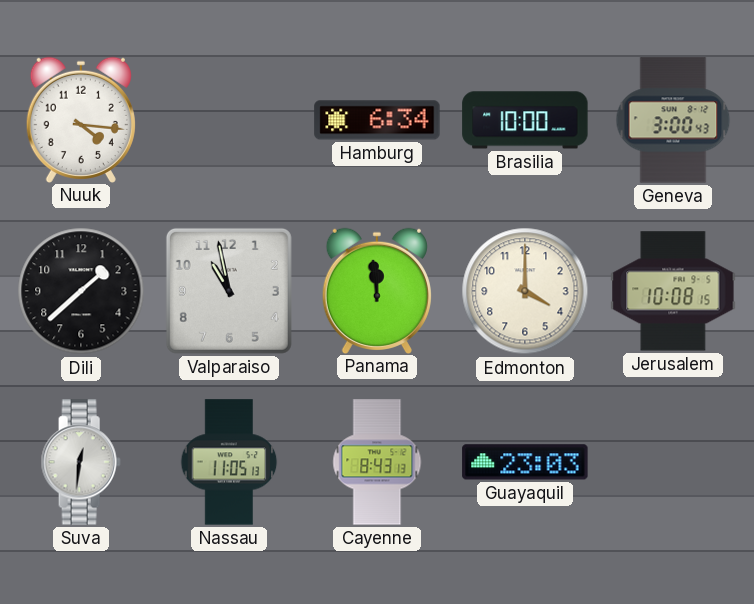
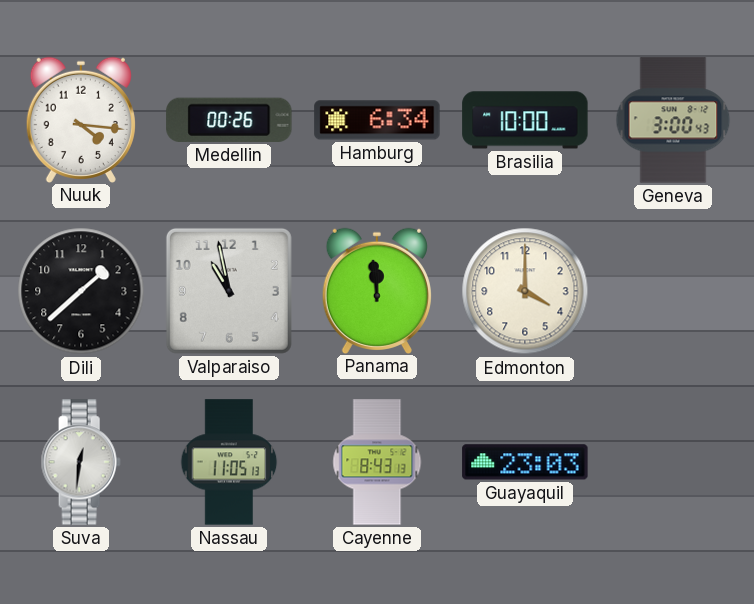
Medellin: none -> 00:26 (229, 120)
Jerusalem: 10:08 -> none (673, 291)
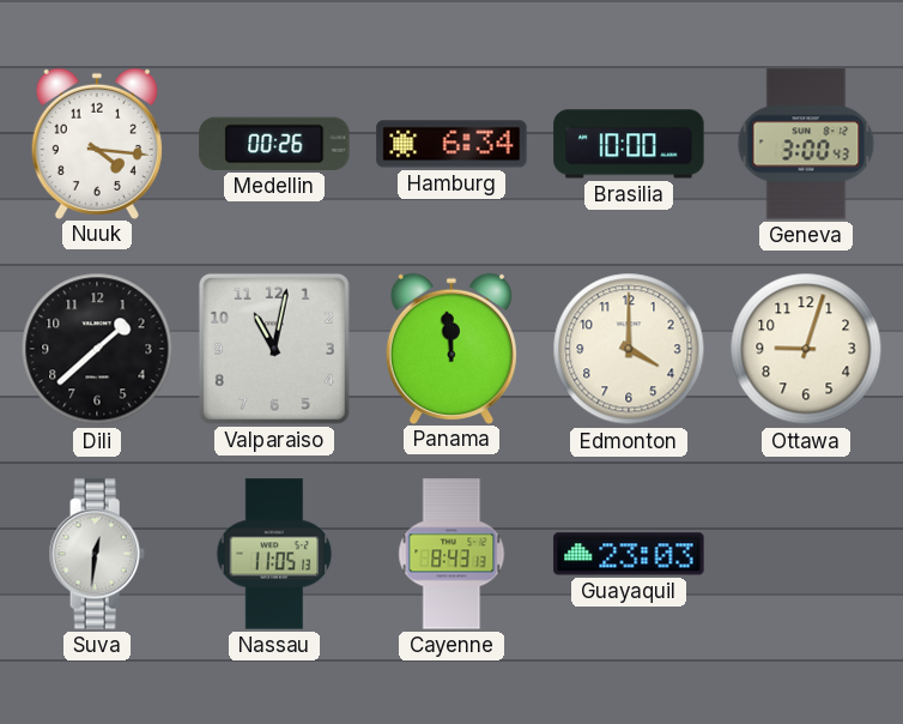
Valparaiso: 10:58 -> 11:02 (274, 349)
Ottawa: none -> 9:03 (806, 349)
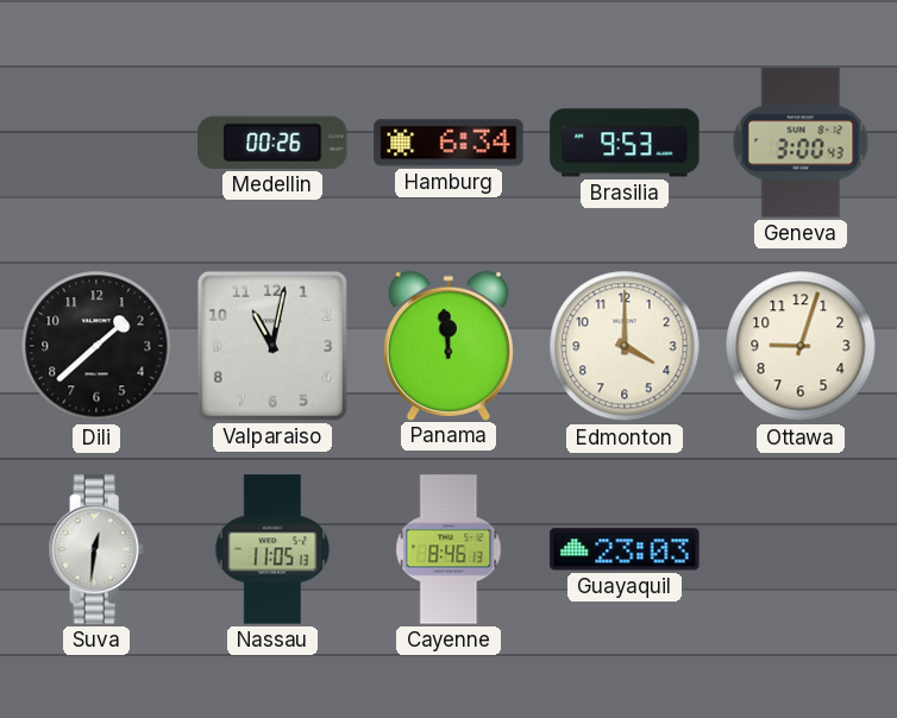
Nuuk: 4:16 -> none (97, 143)
Brasilia: 10:00 -> 9:53 (625, 143)
Cayenne: 8:43 -> 8:46 (448, 549)
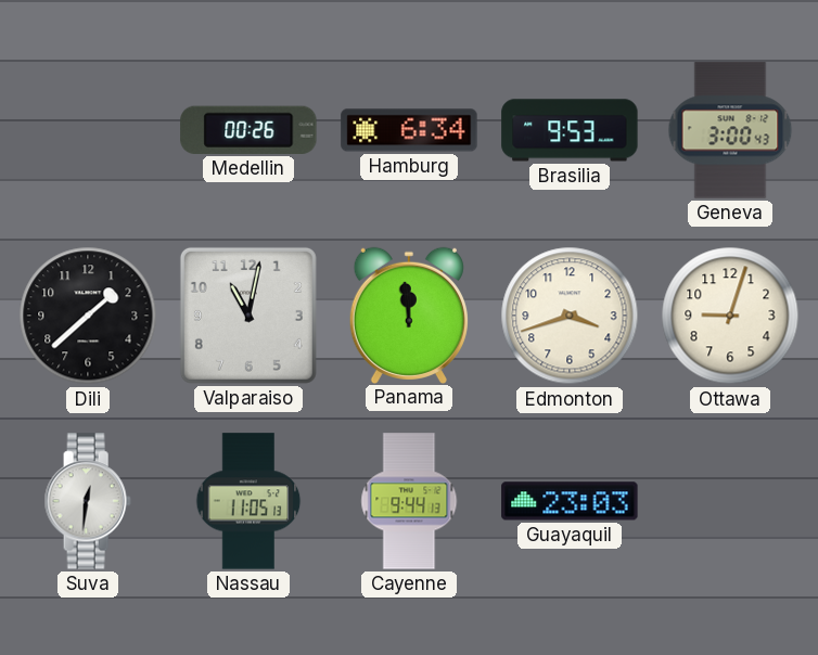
Edmonton: 4:00 -> 3:42 (570, 316)
Cayenne: 8:46 -> 9:44 (409, 501)
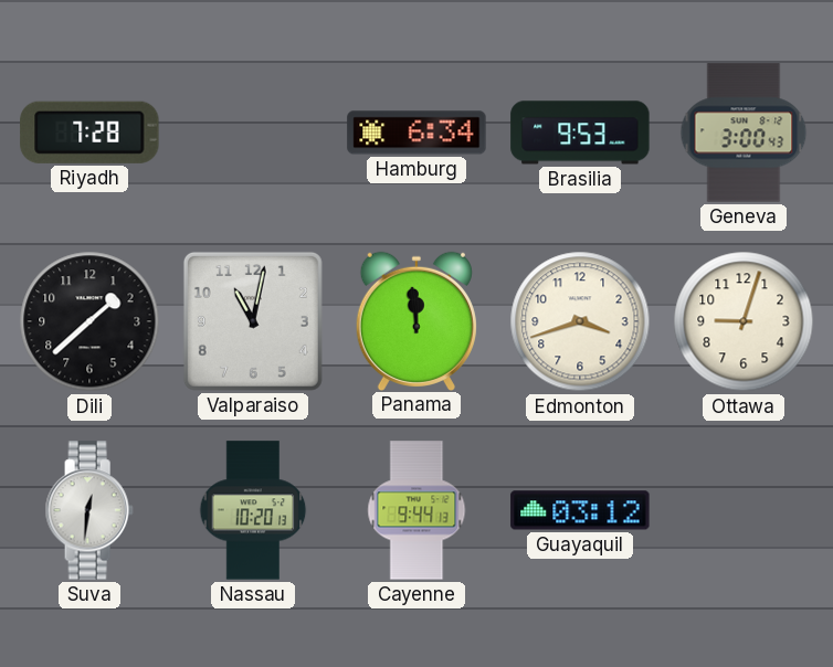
Riyadh: none -> 7:28 (89, 133)
Medellin: 00:26 -> none (248, 130)
Nassau: 11:05 -> 10:20 (253, 510)
Guayaquil: 23:03 -> 03:12 (580, 510)
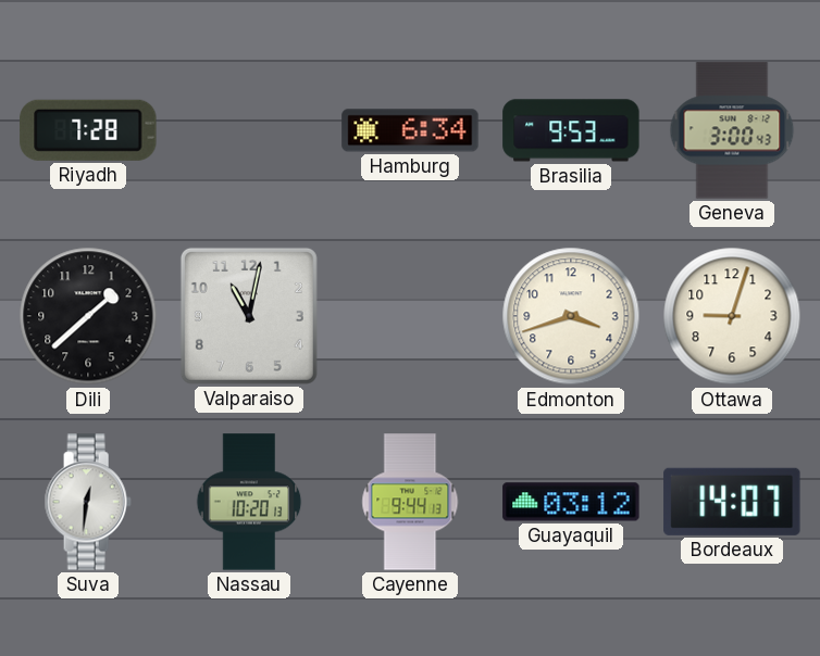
Panama: 11:59 -> none (416, 320)
Bordeaux: none -> 14:07 (732, 502)
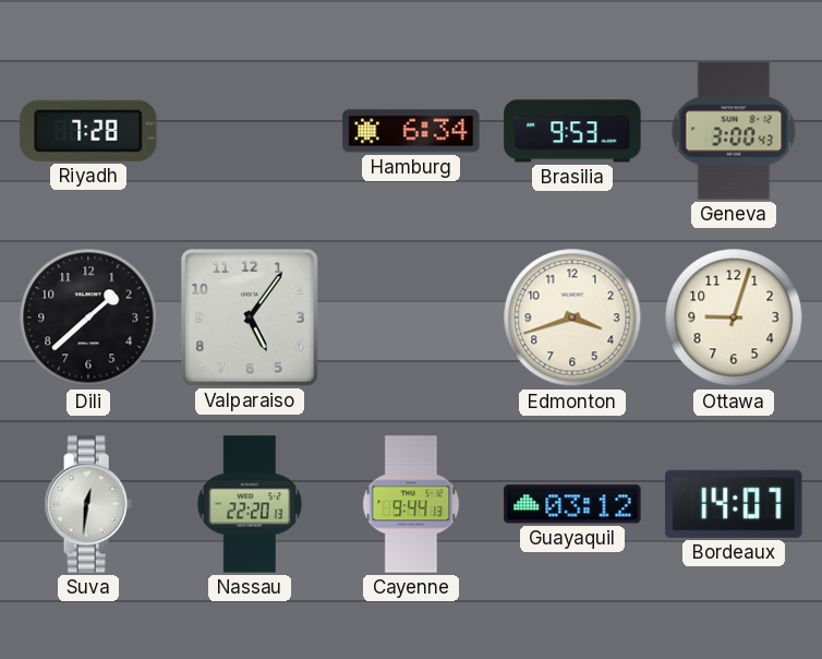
Valparaiso: 11:02 -> 5:06 (250, 317)
Nassau: 10:20 -> 22:20 (250, 504)
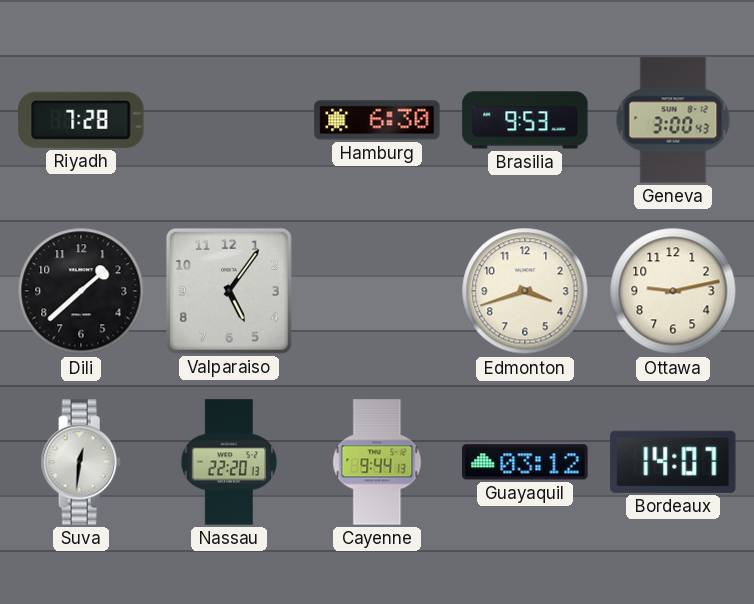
Hamburg: 6:34 -> 6:30 (377, 120)
Ottawa: 9:03 -> 9:13 (673, 291)
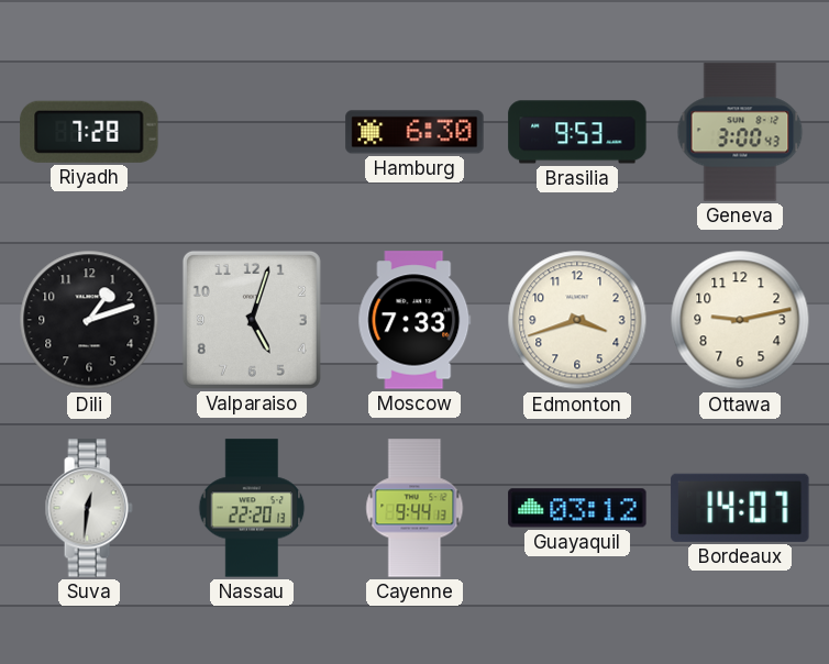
Dili: 1:38 -> 1:12 (89, 320)
Valparaiso: 5:06 -> 5:03 (252, 320)
Moscow: none -> 7:33 (414, 320)
